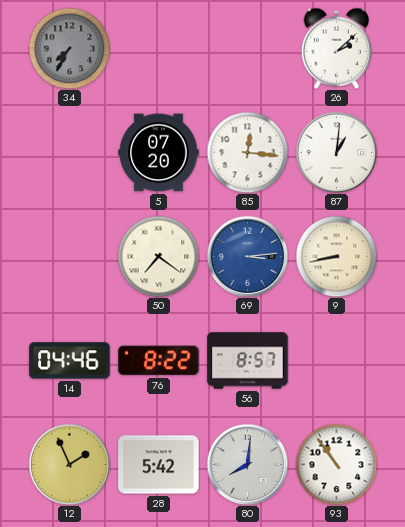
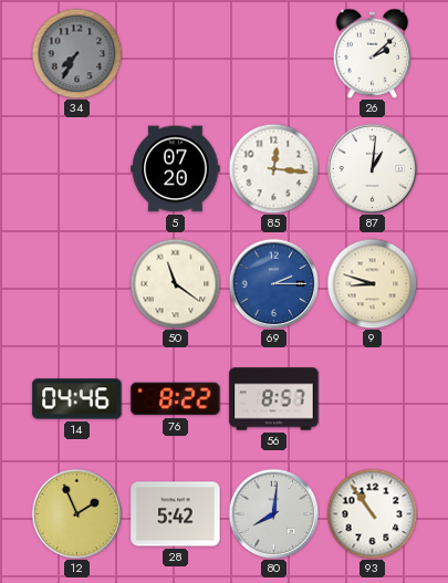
50: 7:21 -> 11:21 (175, 283)
69: 3:14 -> 2:15 (273, 283)
9: 8:43 -> 8:48 (372, 283)
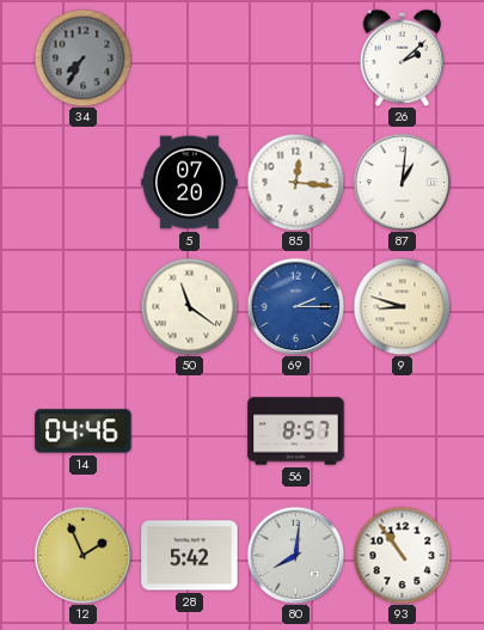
76: 8:22 -> none (176, 399)
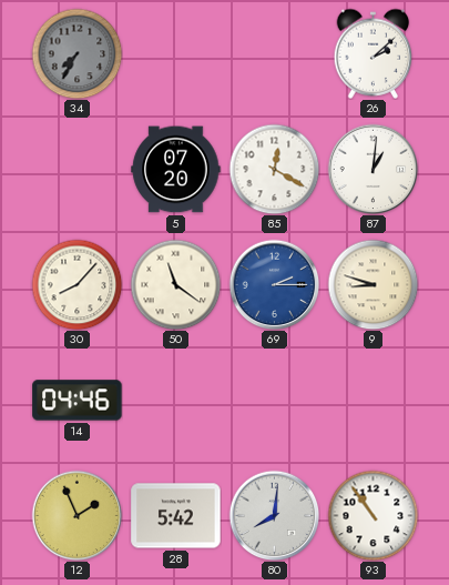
85: 12:16 -> 12:20 (274, 169)
30: none -> 8:07 (76, 284)
56: 8:57 -> none (296, 432)
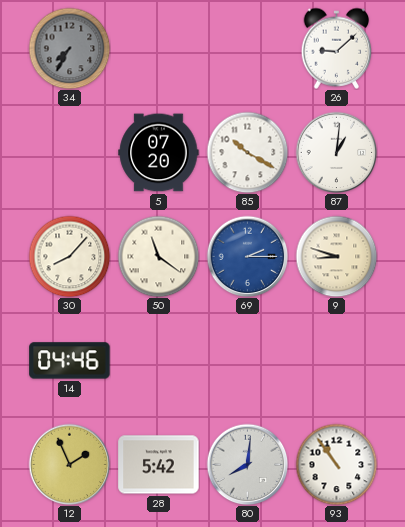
26: 2:08 -> 9:08 (337, 48)
85: 12:20 -> 10:20 (247, 152)
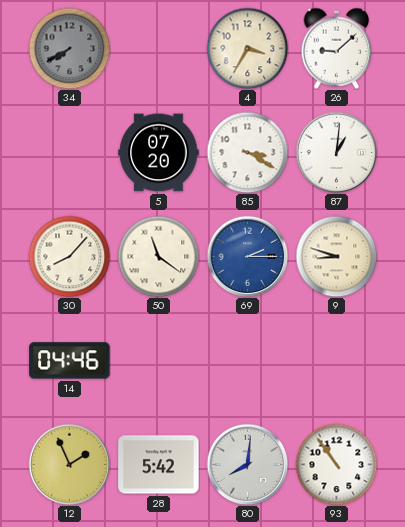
34: 7:35 -> 7:40 (69, 48)
4: none -> 3:35 (247, 48)
85: 10:20 -> 3:20 (247, 152)
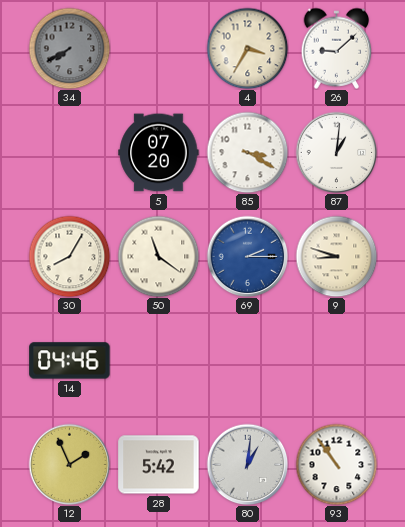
30: 8:07 -> 8:05 (69, 256)
80: 8:01 -> 1:01 (247, 464)
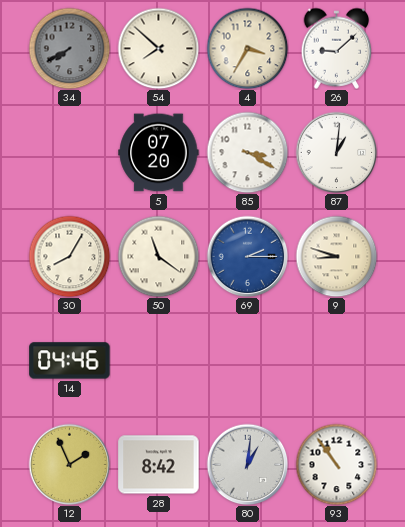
54: none -> 7:52 (158, 48)
28: 5:42 -> 8:42 (159, 465)
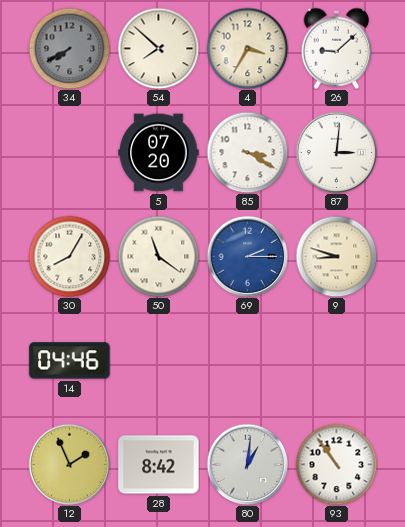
87: 1:01 -> 3:01 (336, 152)
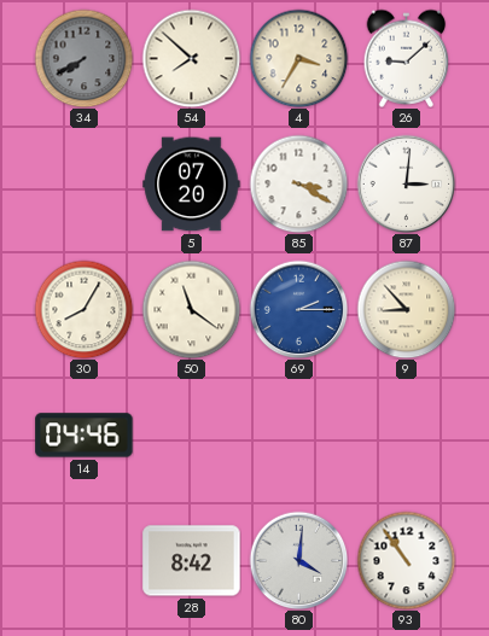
9: 8:48 -> 8:53 (406, 309)
12: 1:56 -> none (69, 464)
80: 1:01 -> 4:01 (298, 560)
